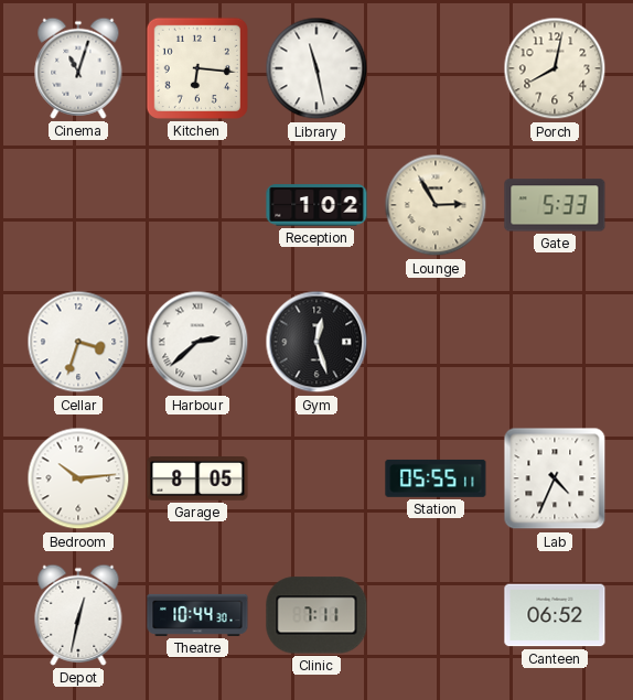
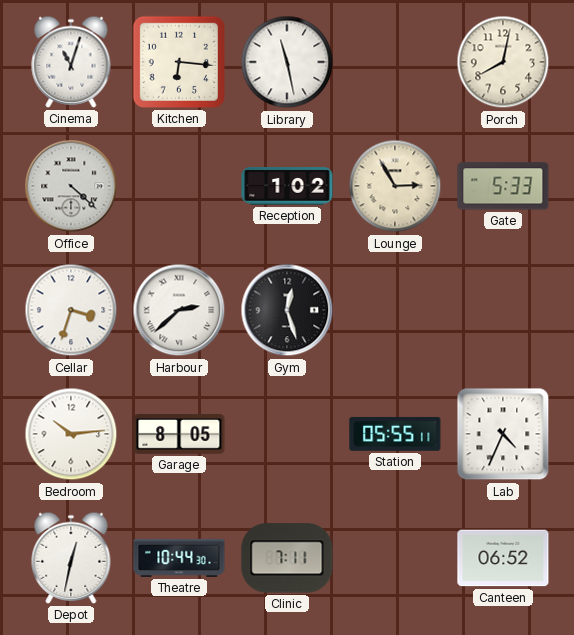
Office: none -> 4:22 (71, 186)
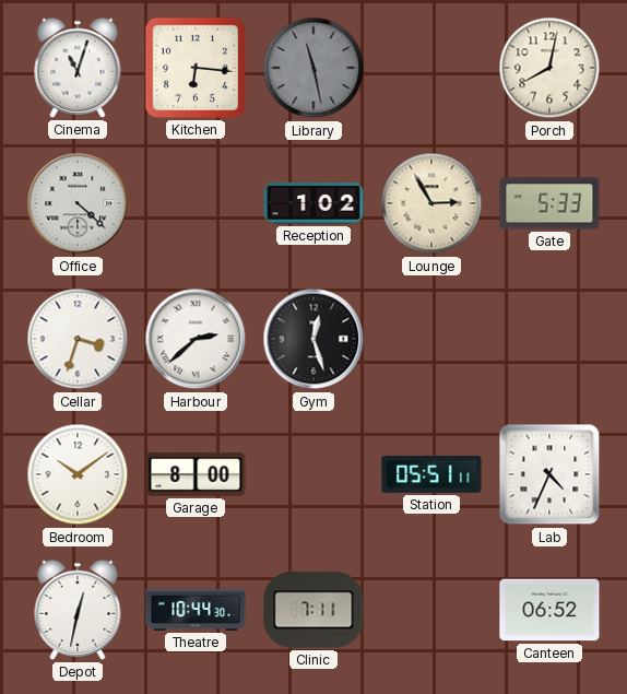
Library dial: white -> grey (313, 68)
Bedroom: 10:14 -> 10:09 (78, 474)
Garage: 8:05 -> 8:00 (196, 475)
Station: 05:55 -> 05:51 (431, 474)
